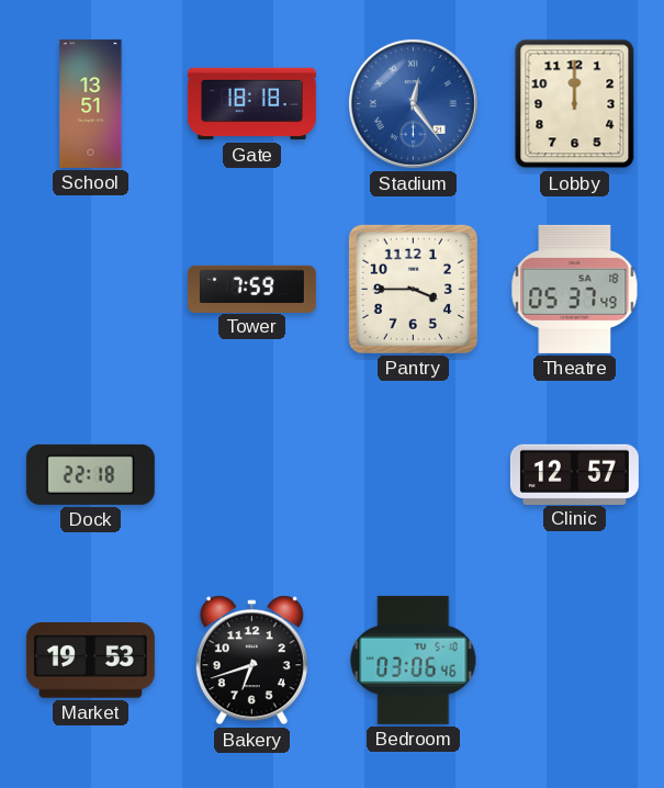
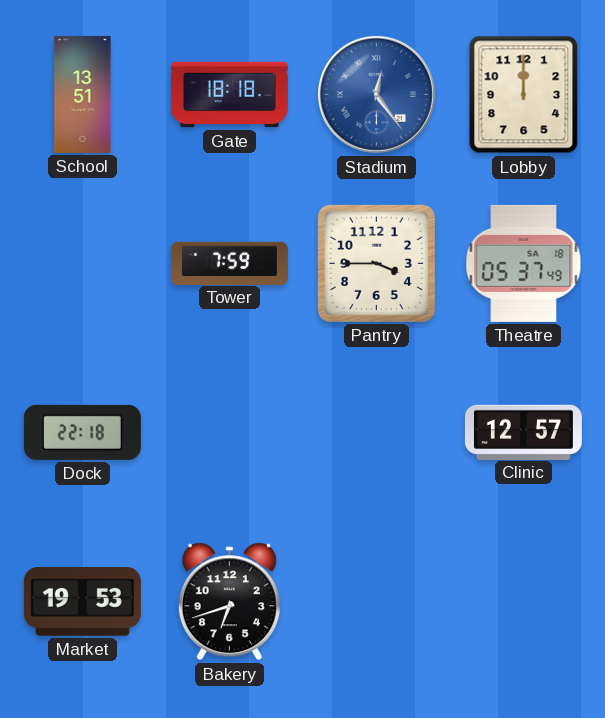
Bedroom: 03:06 -> none (414, 660)
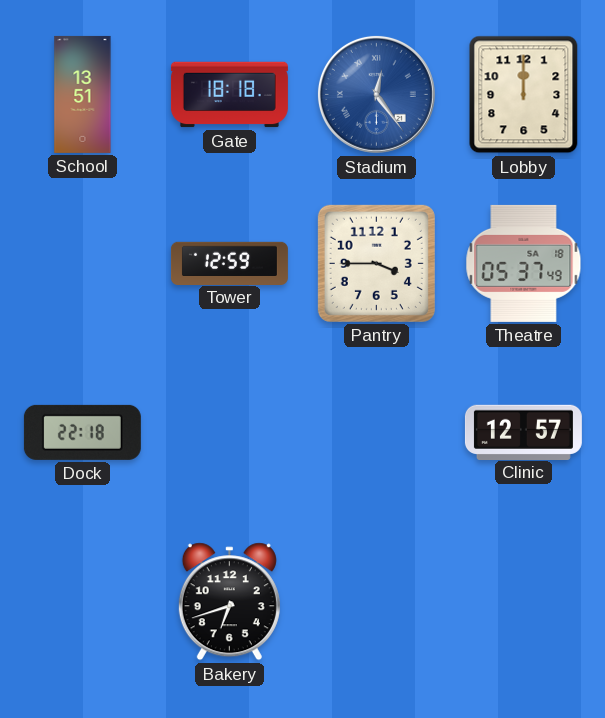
Tower: 7:59 -> 12:59 (229, 263)
Market: 19:53 -> none (82, 602)
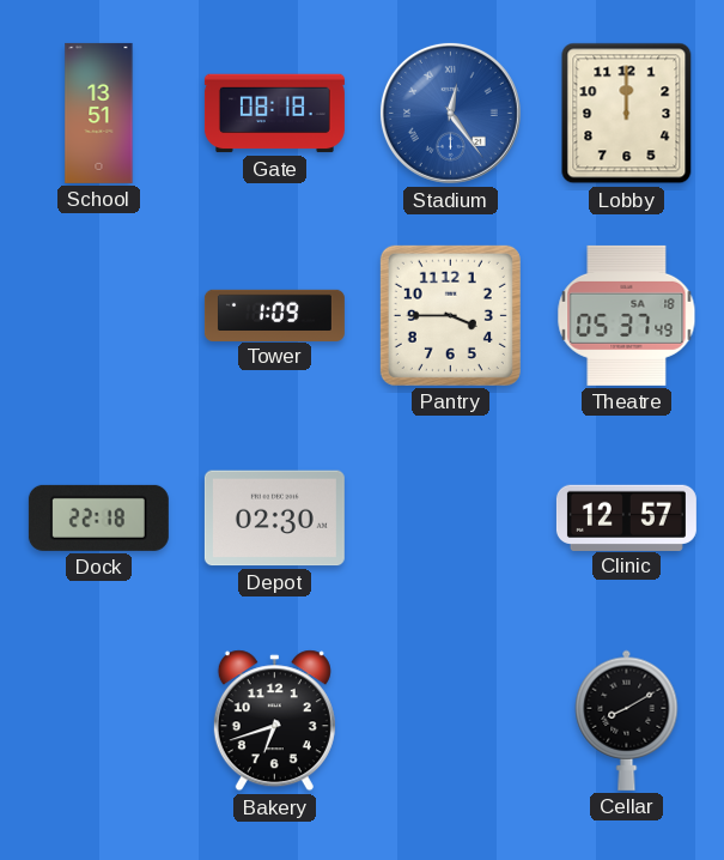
Gate: 18:18 -> 08:18 (274, 114)
Tower: 12:59 -> 1:09 (274, 315)
Depot: none -> 02:30 (274, 519)
Cellar: none -> 8:10 (627, 720)
